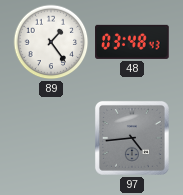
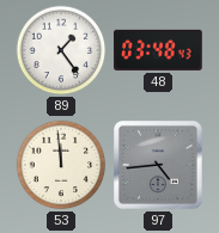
53: none -> 11:59 (61, 165)
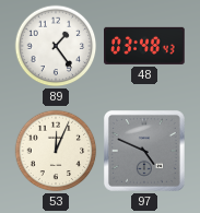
53: 11:59 -> 12:04 (56, 151)
97: 4:44 -> 4:49 (144, 151)
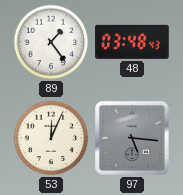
97: 4:49 -> 5:16 (132, 138)
